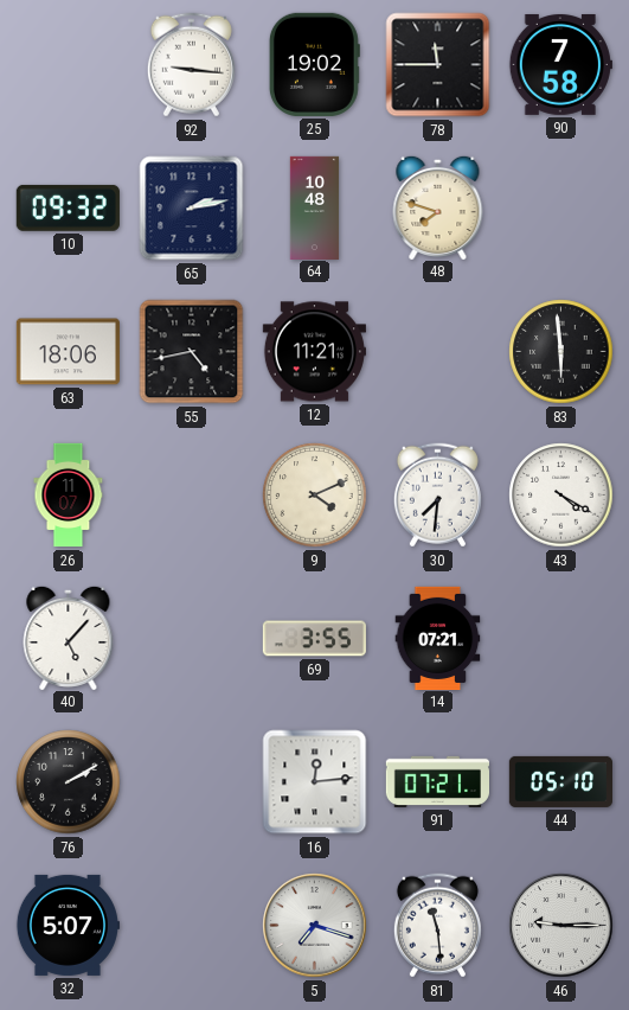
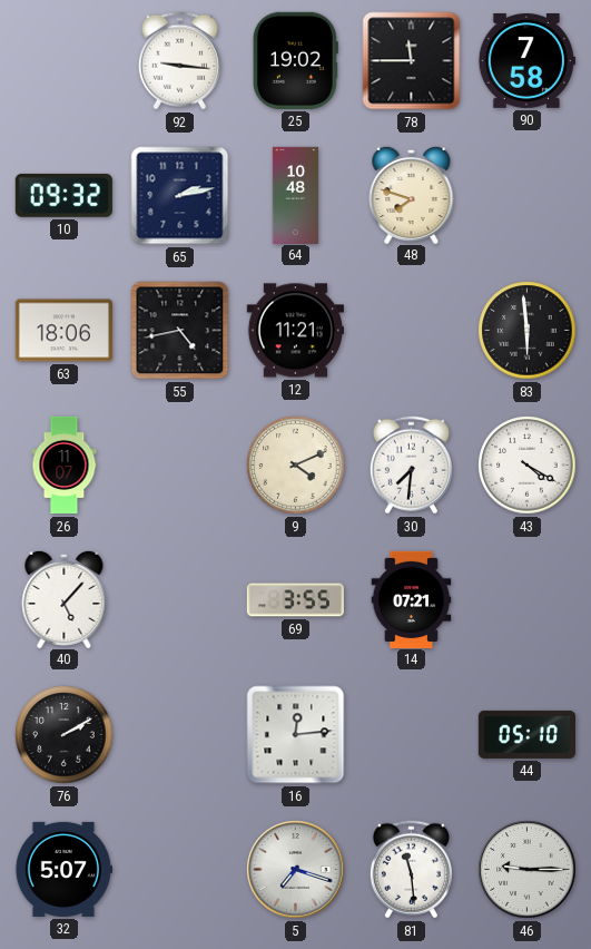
91: 07:21 -> none (437, 781)
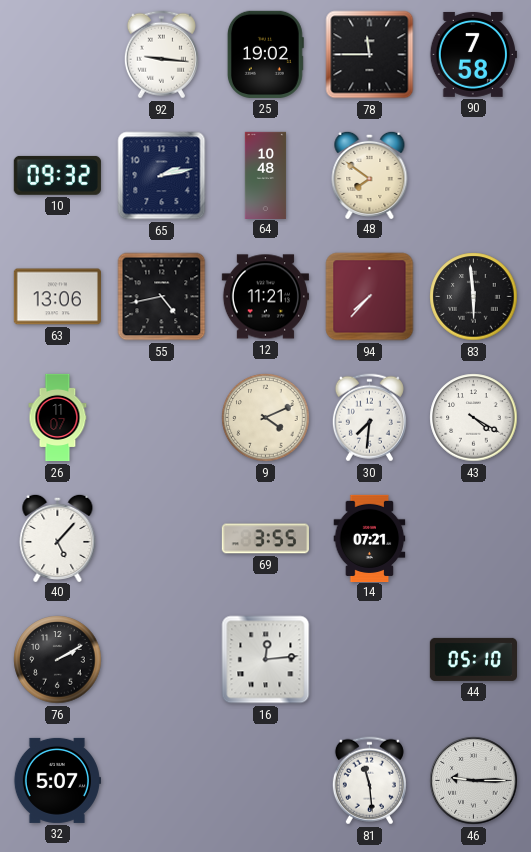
48: 7:48 -> 7:51 (370, 174)
63: 18:06 -> 13:06 (57, 297)
94: none -> 7:37 (370, 297)
5: 7:18 -> none (296, 870)
